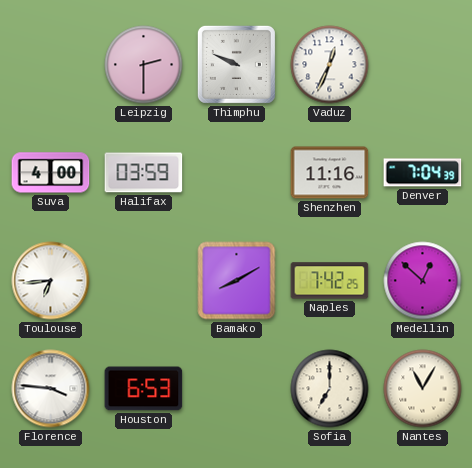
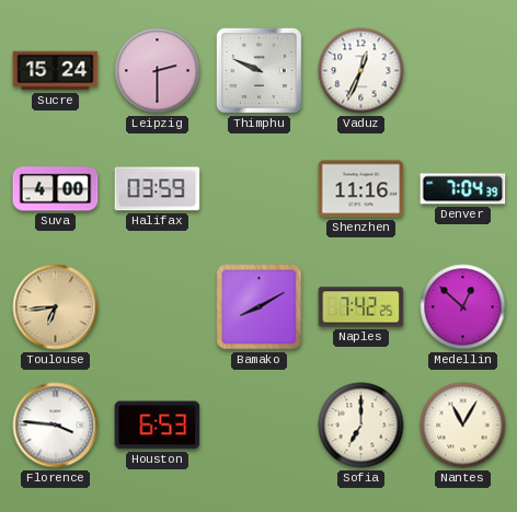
Sucre: none -> 15:24 (56, 71)
Toulouse dial: white -> champagne (56, 307)
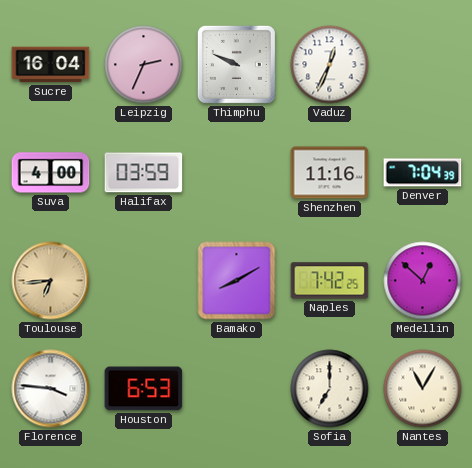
Sucre: 15:24 -> 16:04 (51, 65)
Leipzig: 2:30 -> 2:34 (144, 65)
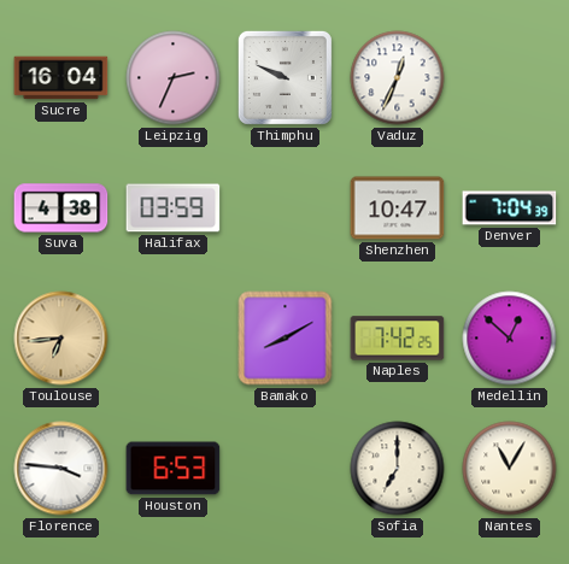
Suva: 4:00 -> 4:38 (61, 208)
Shenzhen: 11:16 -> 10:47 (398, 208)
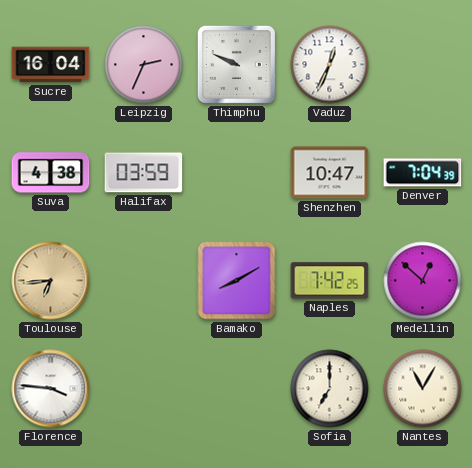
Houston: 6:53 -> none (174, 469)
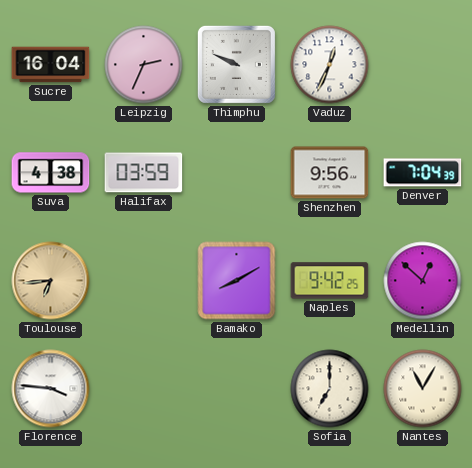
Shenzhen: 10:47 -> 9:56 (330, 173)
Naples: 7:42 -> 9:42 (330, 281)
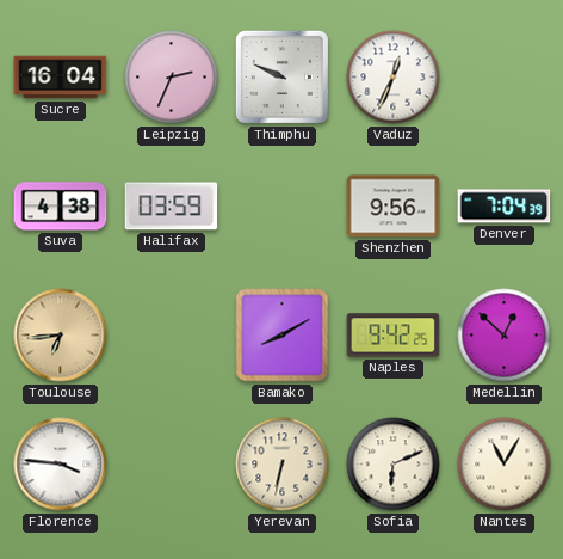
Yerevan: none -> 6:32 (283, 465)
Sofia: 7:00 -> 6:11 (394, 465)
